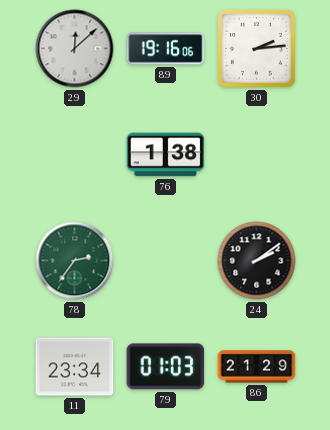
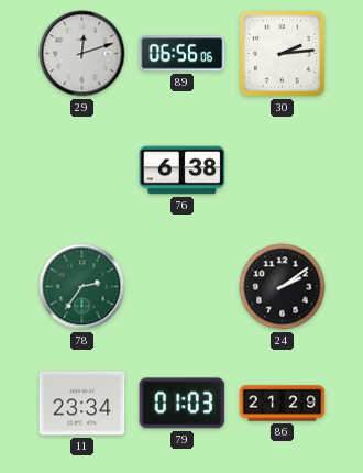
29: 12:08 -> 12:12 (82, 54)
89: 19:16 -> 06:56 (183, 54)
76: 1:38 -> 6:38 (183, 170)
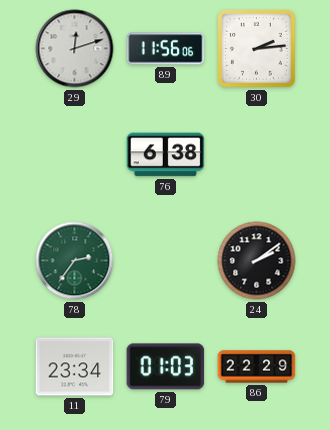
89: 06:56 -> 11:56 (166, 49)
86: 21:29 -> 22:29 (257, 367)
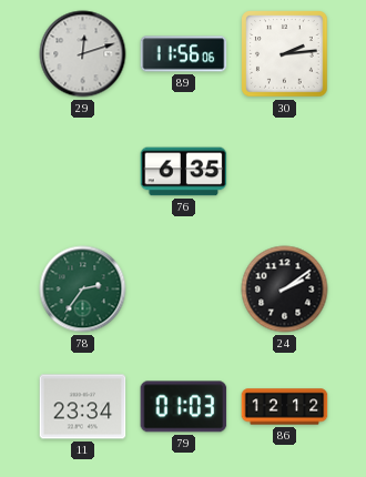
76: 6:38 -> 6:35 (184, 172)
86: 22:29 -> 12:12 (285, 407)
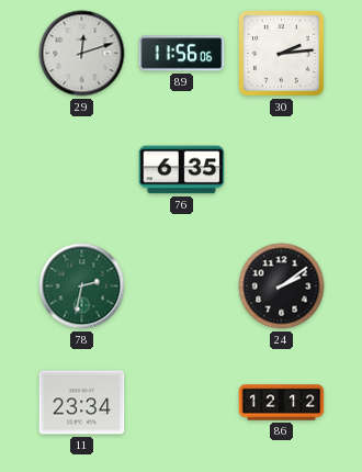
78: 2:36 -> 2:32 (82, 286)
79: 01:03 -> none (184, 407)
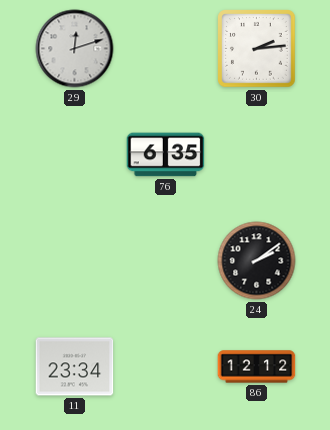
89: 11:56 -> none (182, 54)
78: 2:32 -> none (82, 286)
